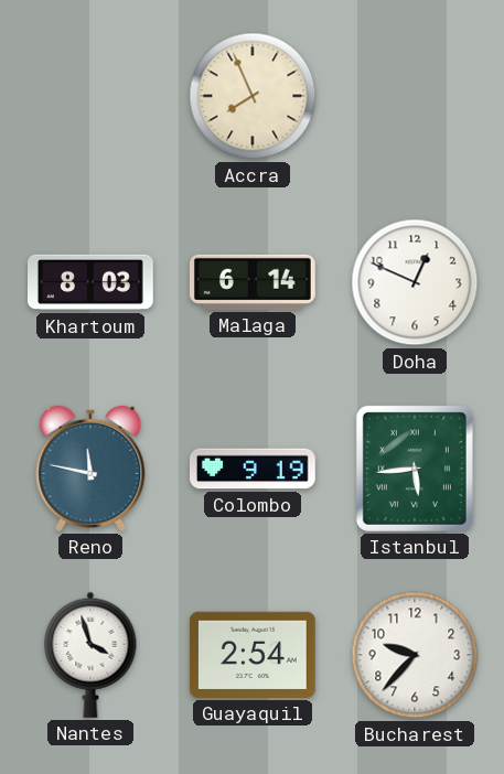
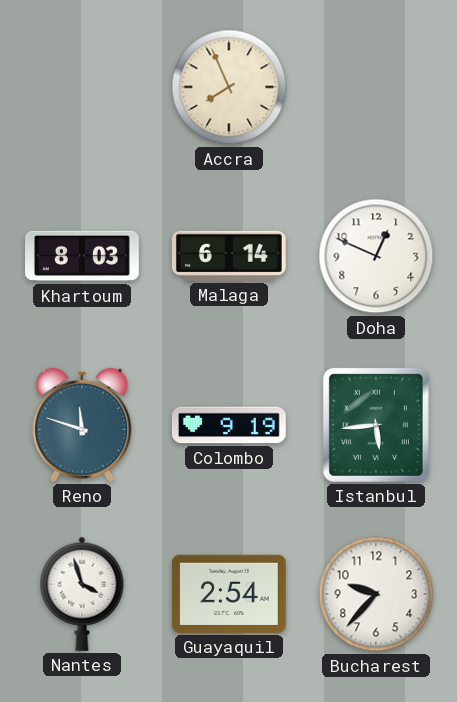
Reno: 11:47 -> 11:48 (82, 425)
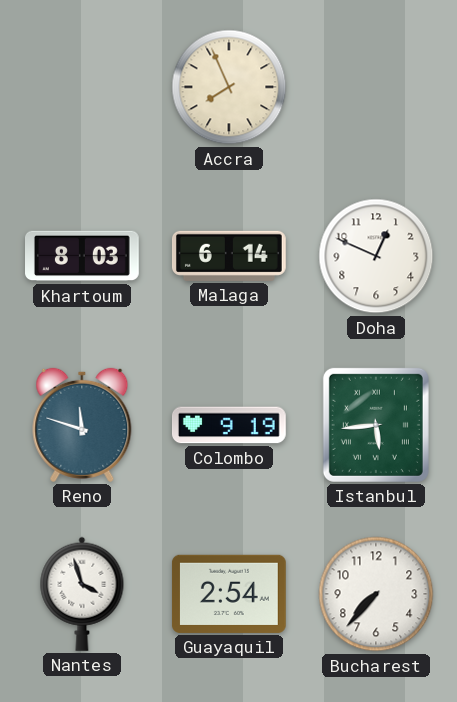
Bucharest: 9:37 -> 7:37 (376, 594)
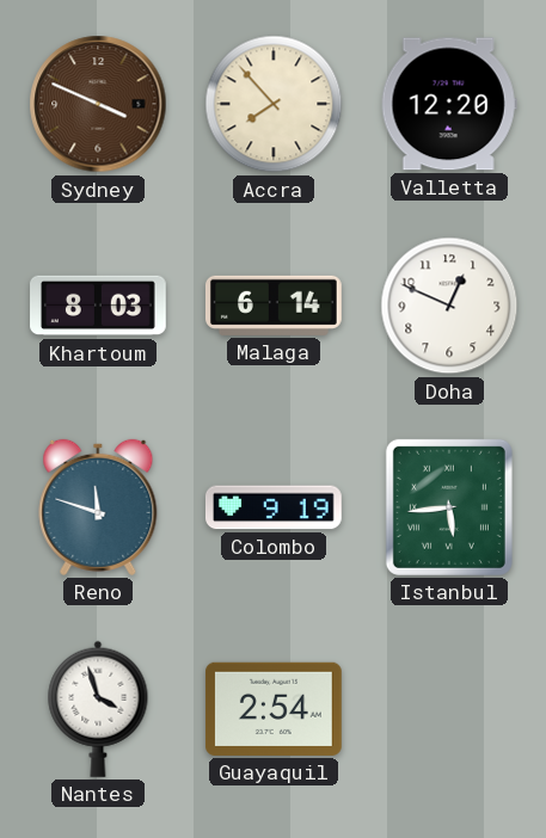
Sydney: none -> 3:49 (98, 104)
Accra: 7:56 -> 7:53 (274, 104)
Valletta: none -> 12:20 (449, 104)
Bucharest: 7:37 -> none (376, 594)
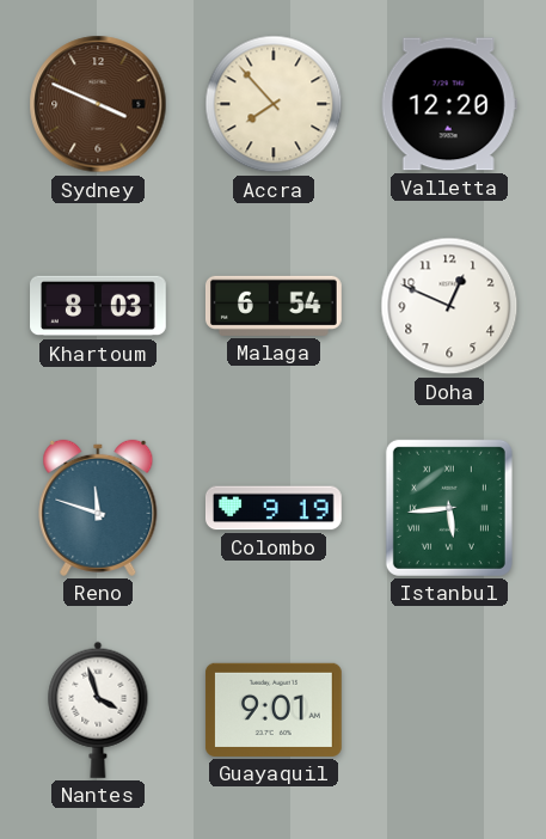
Malaga: 6:14 -> 6:54 (274, 306)
Guayaquil: 2:54 -> 9:01 (274, 710)
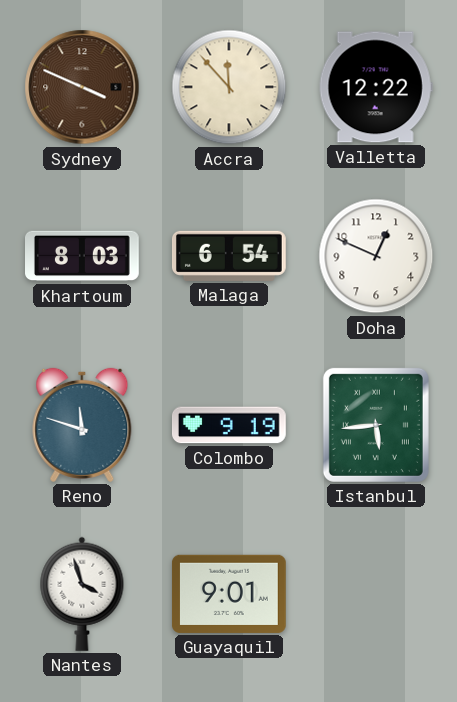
Accra: 7:53 -> 11:53 (229, 87)
Valletta: 12:20 -> 12:22 (376, 87)
